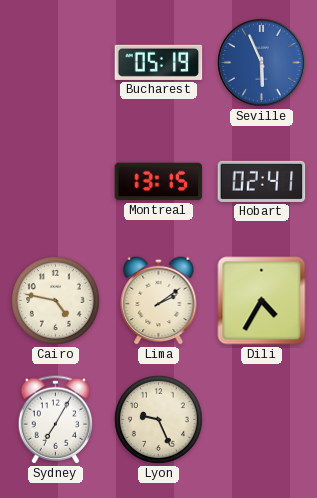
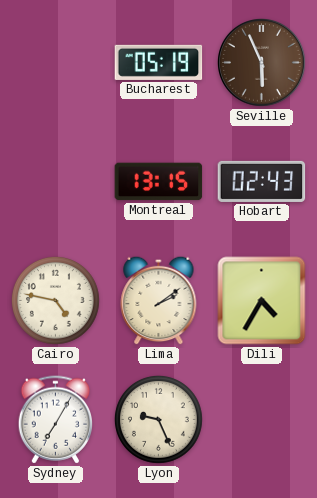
Seville dial: blue -> brown (262, 63)
Hobart: 02:41 -> 02:43 (262, 181)
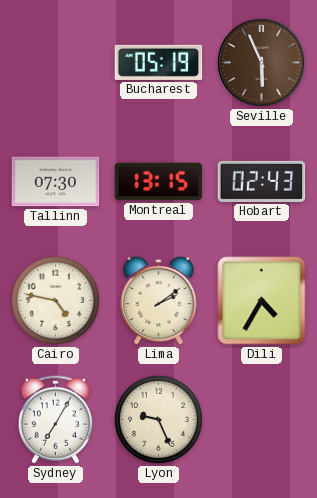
Tallinn: none -> 07:30 (56, 182)
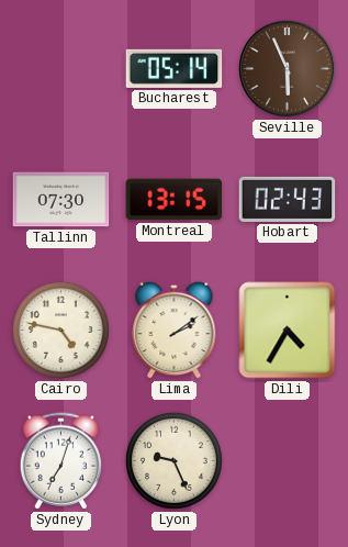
Bucharest: 05:19 -> 05:14 (175, 68)
Sydney: 7:05 -> 7:03 (60, 461)
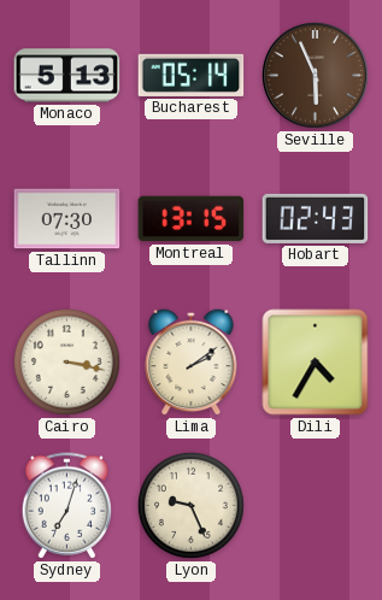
Monaco: none -> 5:13 (67, 76)
Cairo: 4:47 -> 3:17 (67, 363)
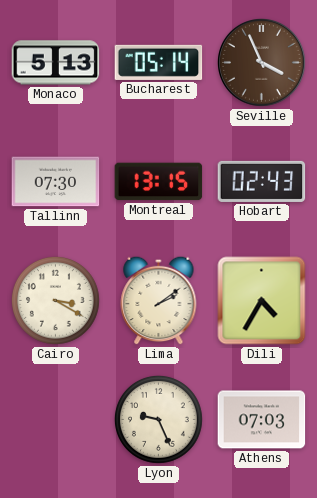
Seville: 5:56 -> 3:56 (262, 63)
Cairo: 3:17 -> 3:20 (56, 301)
Sydney: 7:03 -> none (66, 506)
Athens: none -> 07:03 (262, 420)
